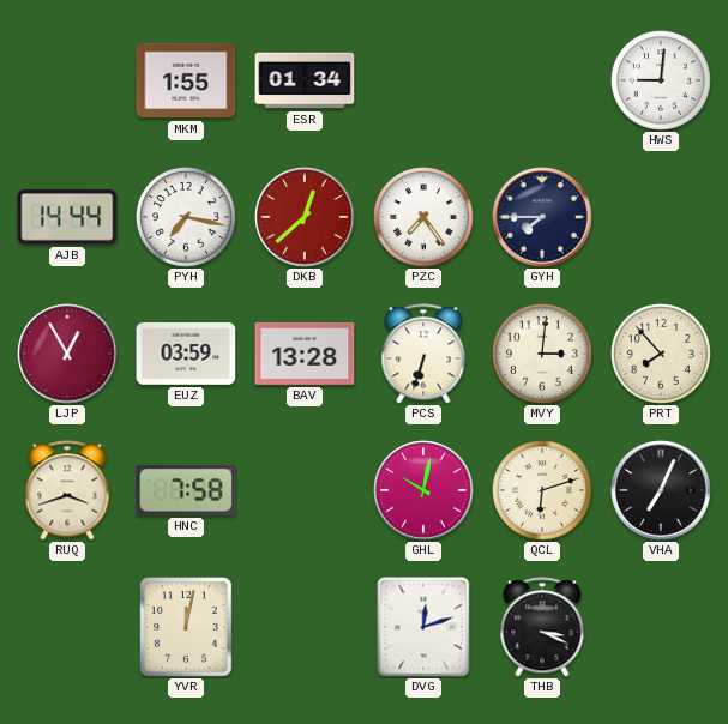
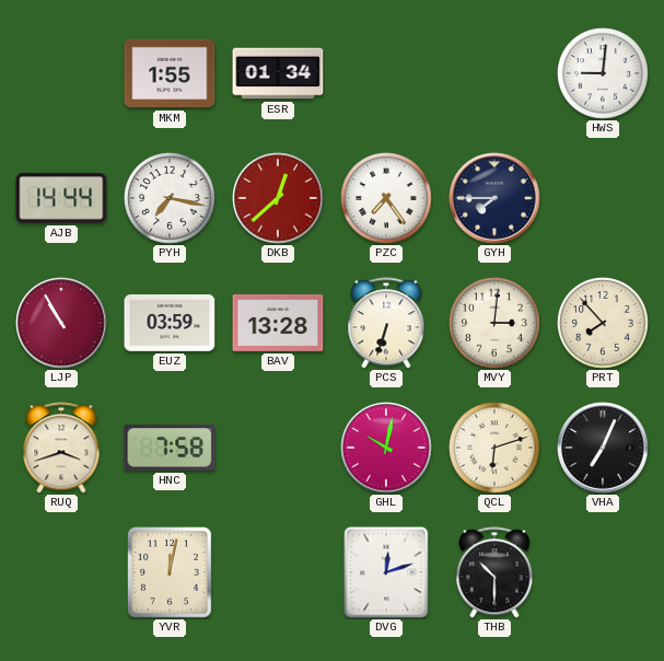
LJP: 12:55 -> 10:55 (61, 323)
THB: 3:19 -> 10:30 (494, 572)
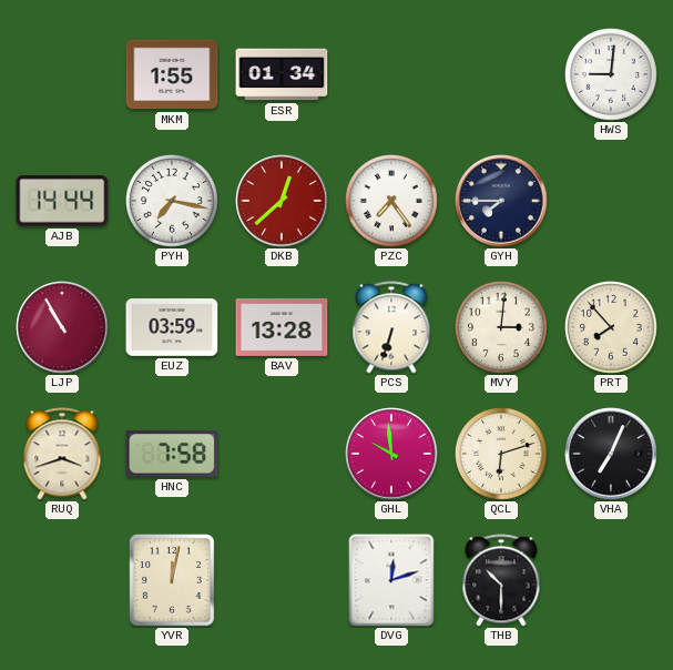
GHL: 10:02 -> 9:59 (391, 454)
